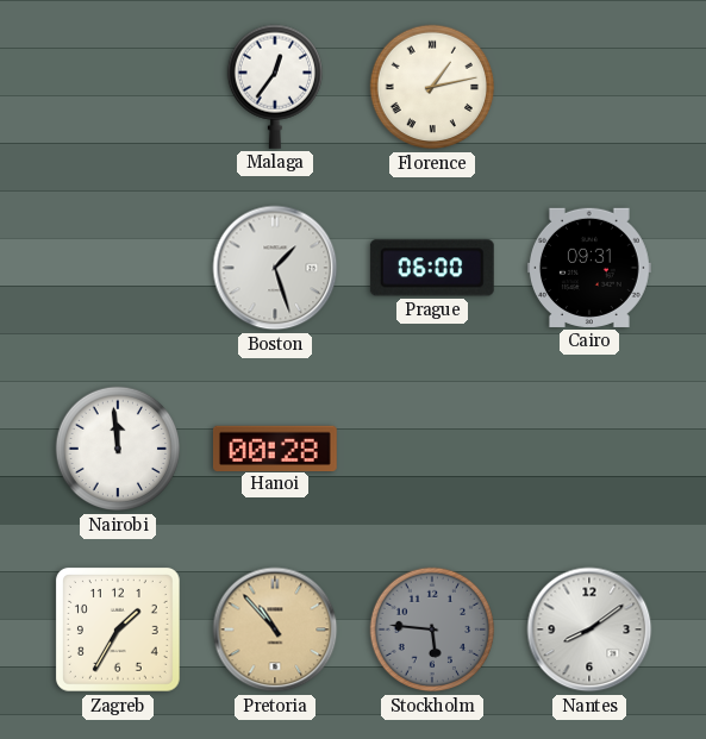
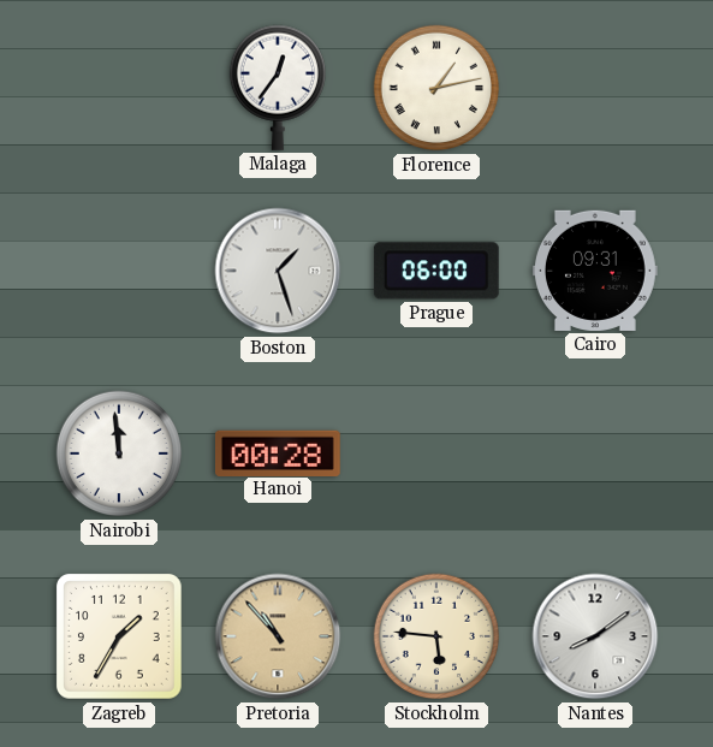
Stockholm dial: grey -> cream (436, 636)
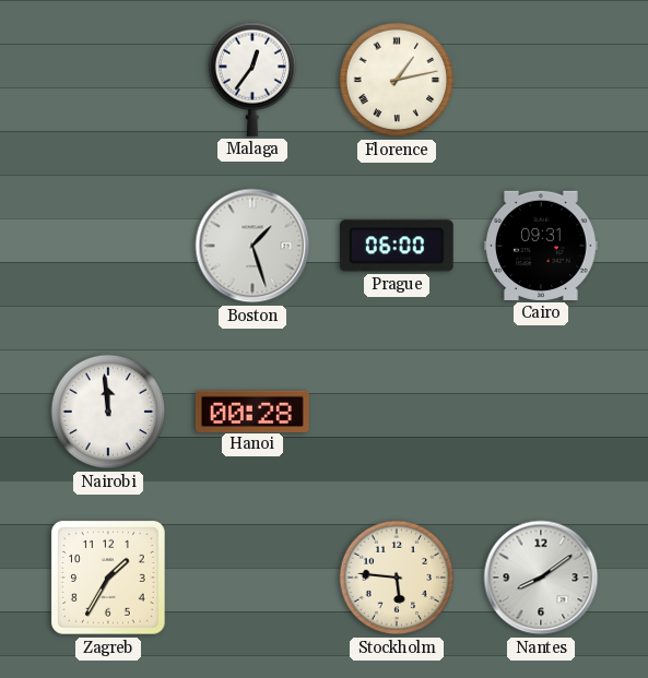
Pretoria: 10:53 -> none (278, 636)
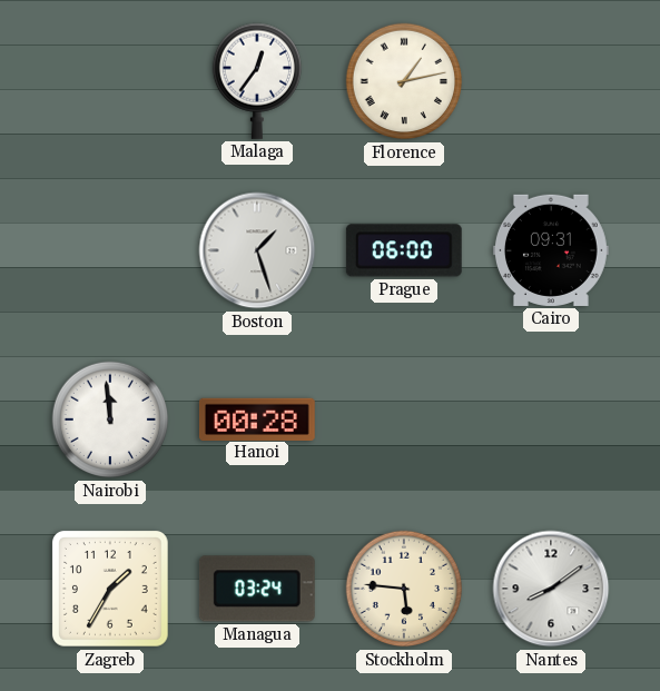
Managua: none -> 03:24 (257, 589)
